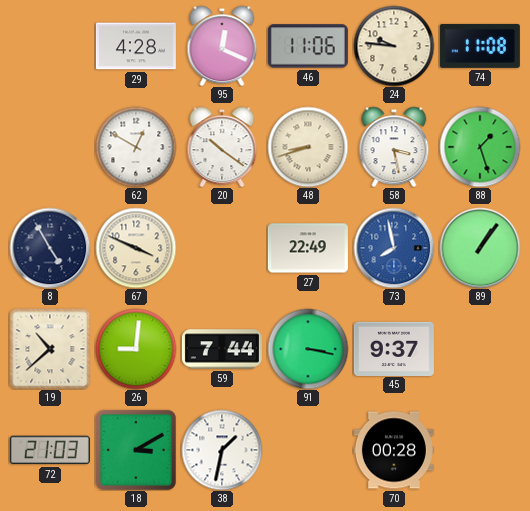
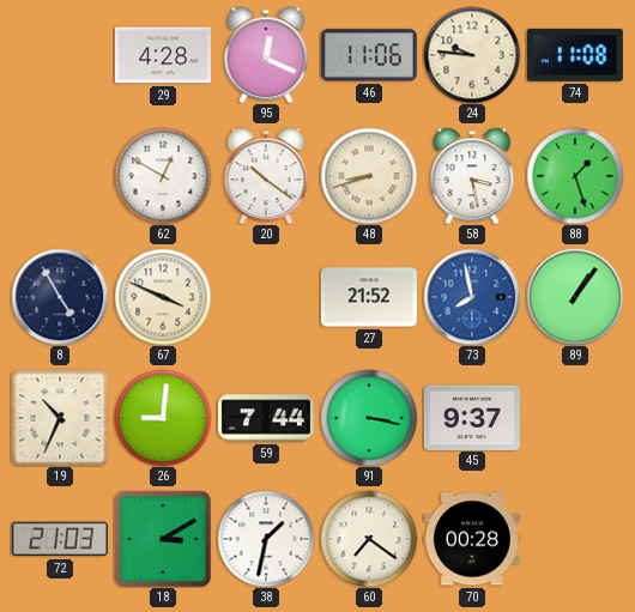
27: 22:49 -> 21:52 (369, 297)
19: 10:38 -> 10:34 (60, 418)
60: none -> 7:21 (369, 539)
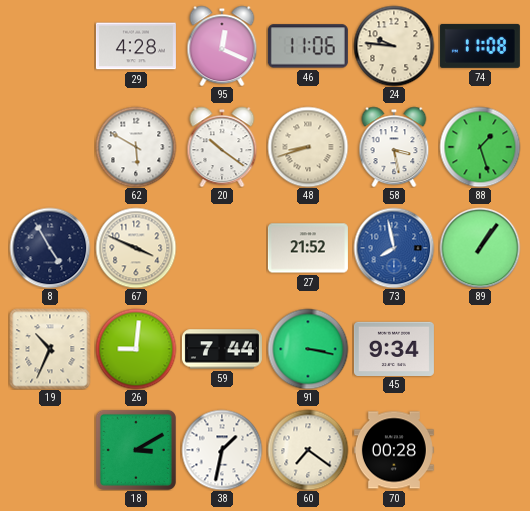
62: 12:50 -> 5:50 (136, 147)
45: 9:37 -> 9:34 (394, 348)
72: 21:03 -> none (60, 539)
